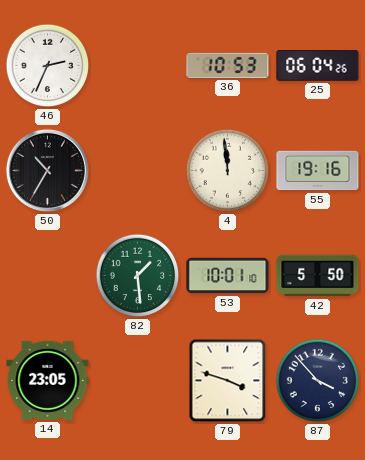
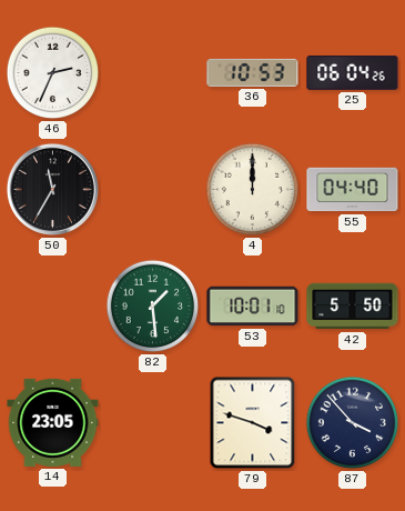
50: 10:35 -> 11:35 (52, 189)
4: 11:59 -> 12:00 (253, 190)
55: 19:16 -> 04:40 (353, 190)
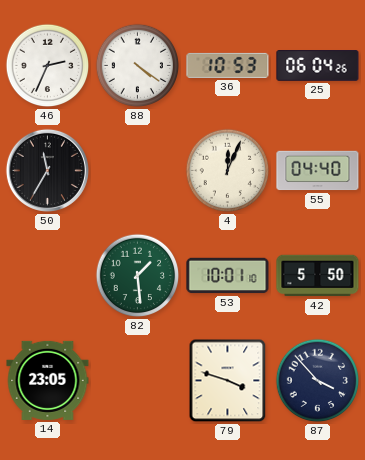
88: none -> 4:21 (138, 66)
4: 12:00 -> 12:04 (228, 171)
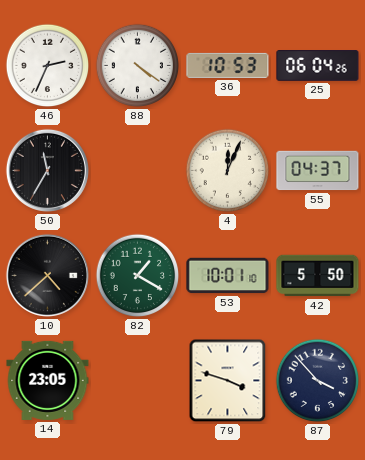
55: 04:40 -> 04:37 (318, 171)
10: none -> 4:38 (47, 275)
82: 1:29 -> 1:20 (138, 276)
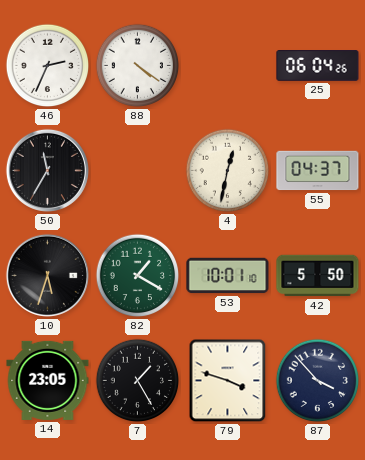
36: 10:53 -> none (228, 65)
4: 12:04 -> 12:32 (228, 171)
10: 4:38 -> 5:33 (47, 275)
7: none -> 1:25 (138, 381)
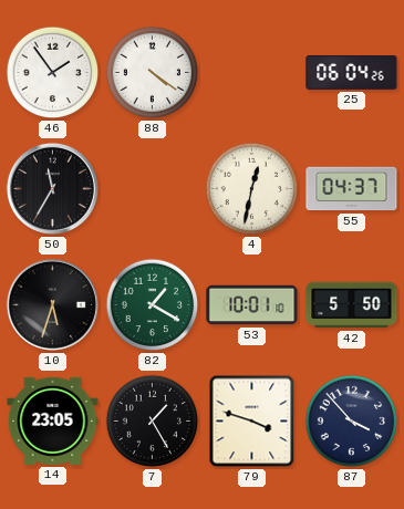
46: 2:34 -> 1:54 (53, 73)
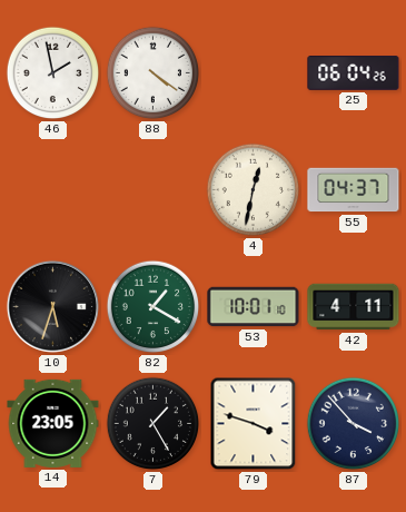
46: 1:54 -> 1:58 (53, 73)
50: 11:35 -> none (52, 188)
42: 5:50 -> 4:11 (354, 307)
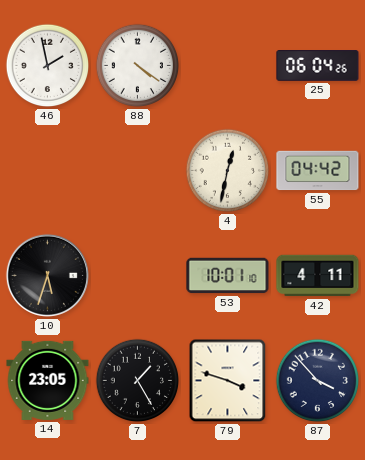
55: 04:37 -> 04:42 (318, 171)
82: 1:20 -> none (154, 307)
